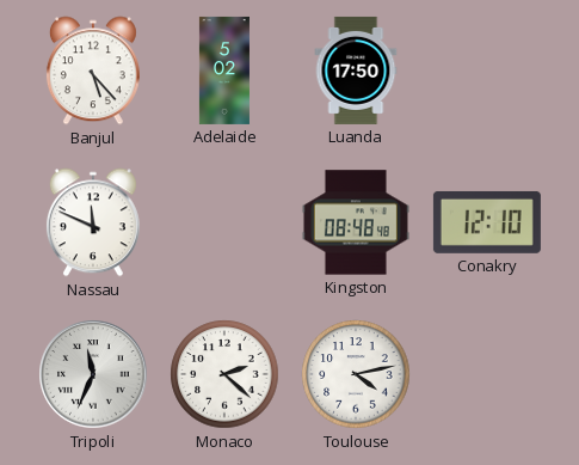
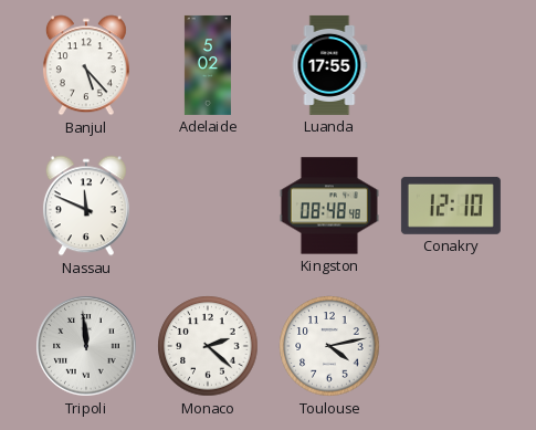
Luanda: 17:50 -> 17:55 (329, 65)
Tripoli: 11:34 -> 11:59 (86, 346)
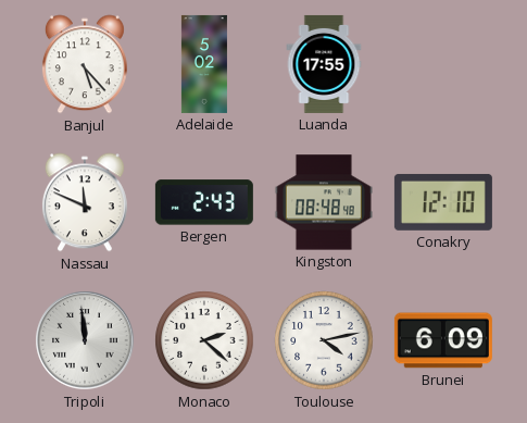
Bergen: none -> 2:43 (204, 202)
Brunei: none -> 6:09 (443, 340)
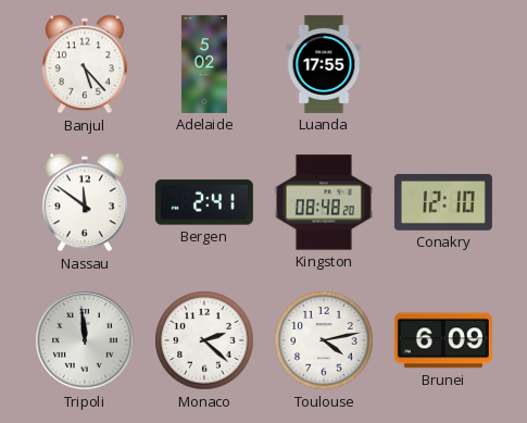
Nassau: 11:49 -> 11:51 (85, 202)
Bergen: 2:43 -> 2:41 (204, 202)
Kingston: 08:48:48 -> 08:48:20 (324, 202)
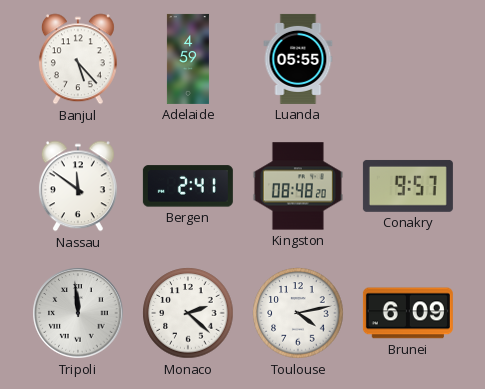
Adelaide: 5:02 -> 4:59 (188, 59)
Luanda: 17:55 -> 05:55 (298, 59)
Conakry: 12:10 -> 9:57 (408, 186)
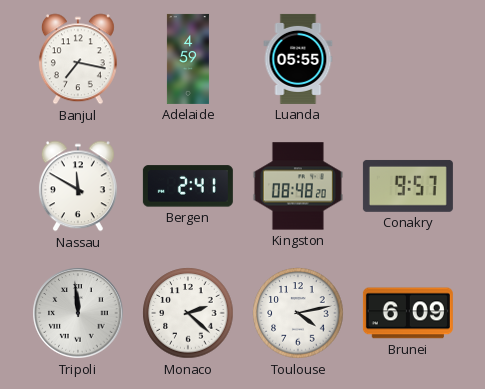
Banjul: 5:23 -> 7:17 (78, 59)
Nassau: 11:51 -> 11:50 (78, 186)
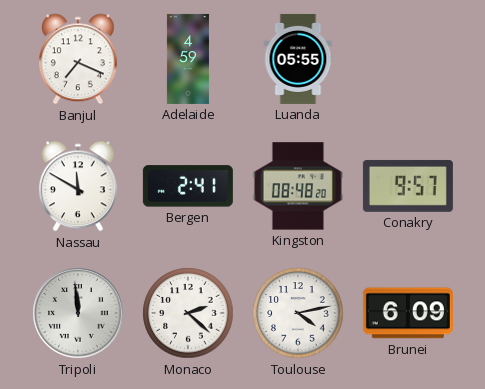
Banjul: 7:17 -> 7:19 (78, 59)
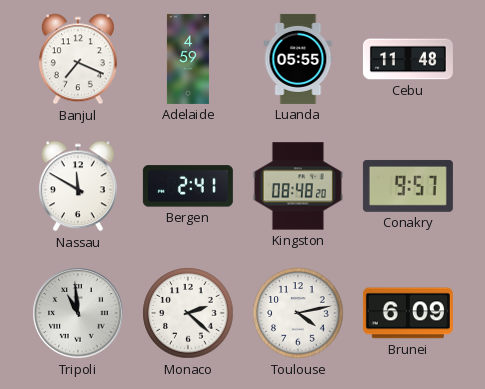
Cebu: none -> 11:48 (408, 59)
Tripoli: 11:59 -> 10:59 (78, 313)
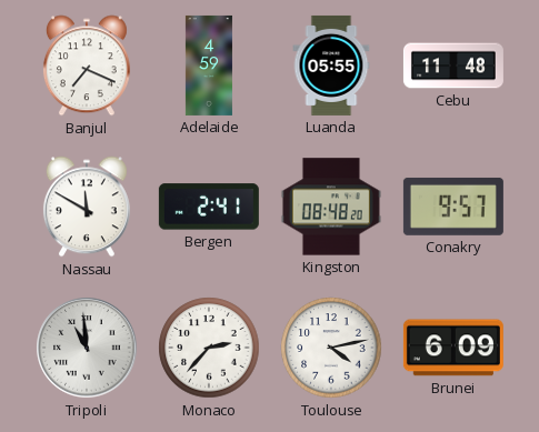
Monaco: 2:22 -> 2:37 (209, 348)
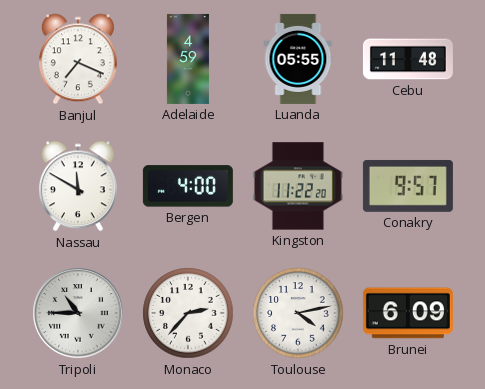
Bergen: 2:41 -> 4:00 (188, 186)
Kingston: 08:48 -> 11:22 (298, 186)
Tripoli: 10:59 -> 10:45 (78, 313)
